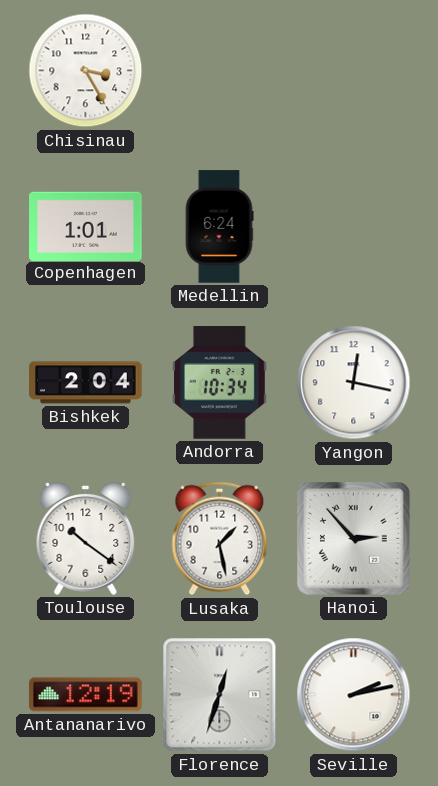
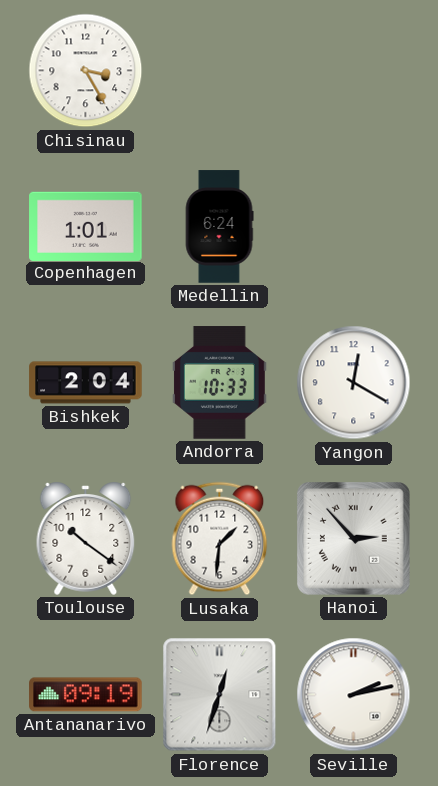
Andorra: 10:34 -> 10:33 (219, 383)
Yangon: 12:17 -> 12:20 (354, 383)
Lusaka: 1:28 -> 1:31 (220, 539)
Antananarivo: 12:19 -> 09:19 (86, 695)
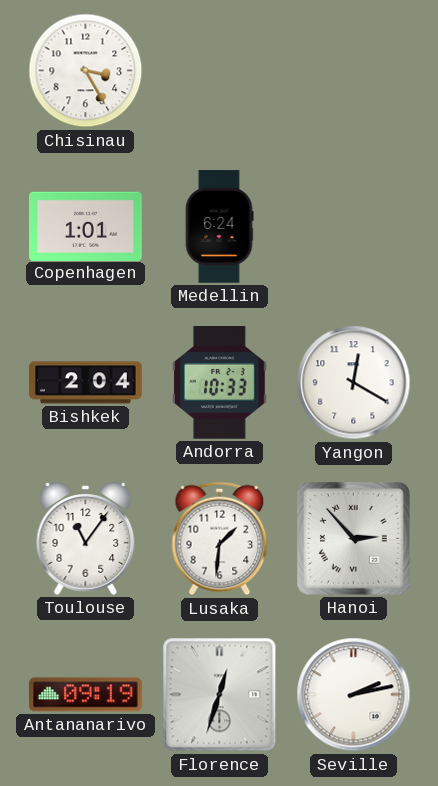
Toulouse: 10:21 -> 11:06 (86, 538)
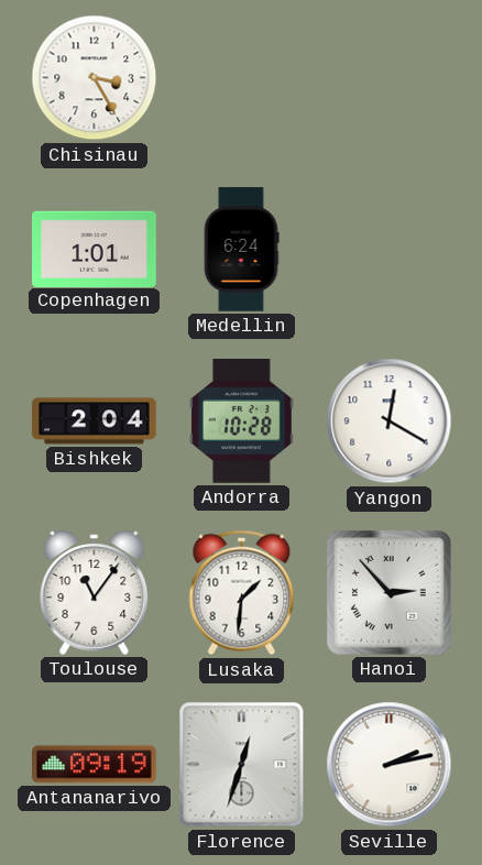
Andorra: 10:33 -> 10:28 (241, 421)
